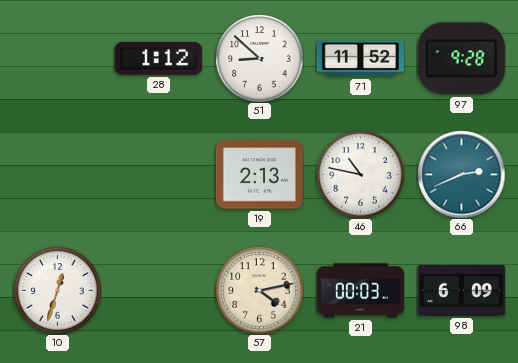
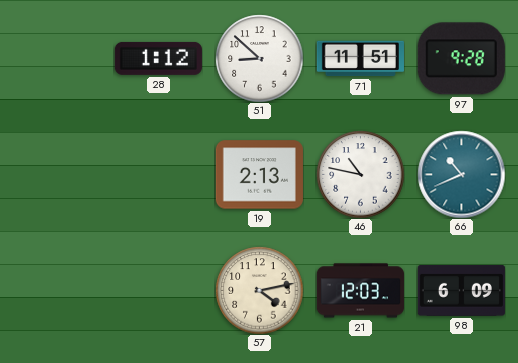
71: 11:52 -> 11:51 (360, 59)
66: 2:41 -> 10:41 (461, 174)
10: 12:33 -> none (57, 290)
21: 00:03 -> 12:03 (360, 291)
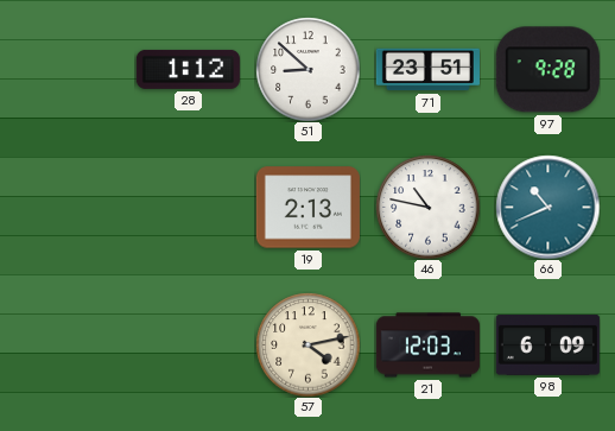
71: 11:51 -> 23:51 (427, 70)
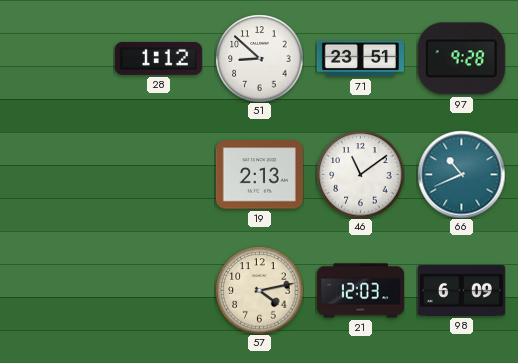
46: 10:47 -> 11:09 (360, 174)
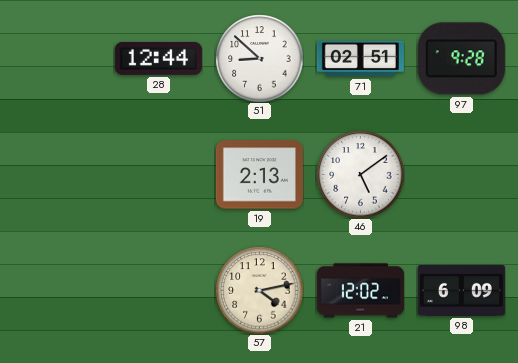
28: 1:12 -> 12:44 (158, 58)
71: 23:51 -> 02:51 (360, 59)
46: 11:09 -> 5:09 (360, 174)
66: 10:41 -> none (461, 174)
21: 12:03 -> 12:02 (360, 291)
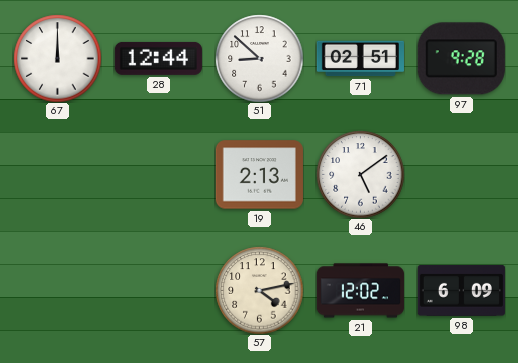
67: none -> 12:00 (57, 58)
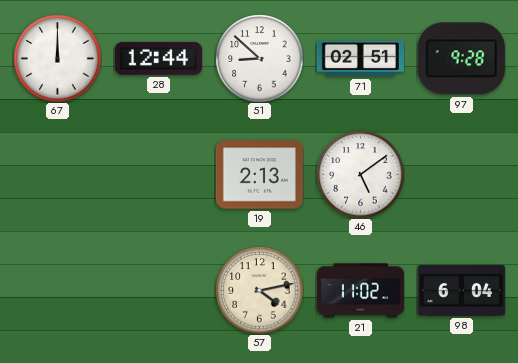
21: 12:02 -> 11:02 (360, 291)
98: 6:09 -> 6:04 (461, 290)
